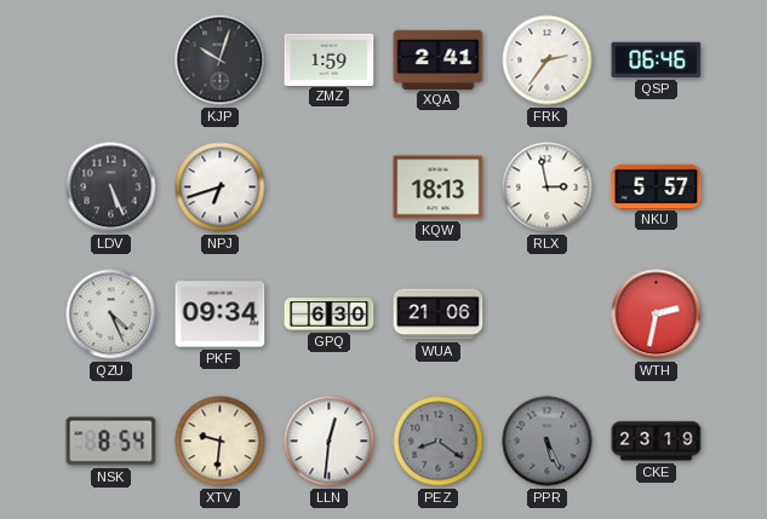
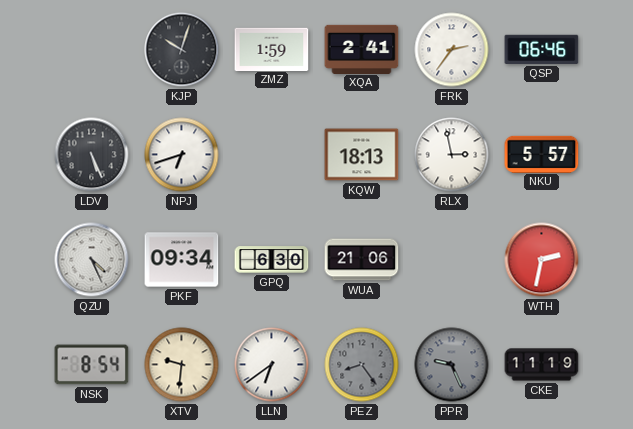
LLN: 12:31 -> 6:39 (272, 365)
PEZ: 8:21 -> 8:24 (362, 365)
PPR: 5:26 -> 9:26 (452, 365)
CKE: 23:19 -> 11:19 (542, 365)
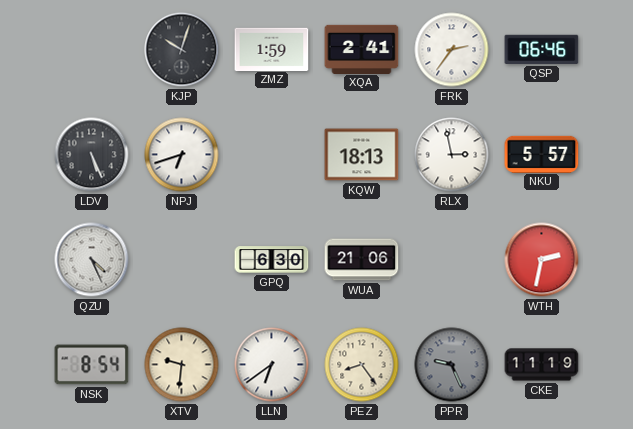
PKF: 09:34 -> none (182, 260)
PEZ dial: grey -> cream (362, 365)
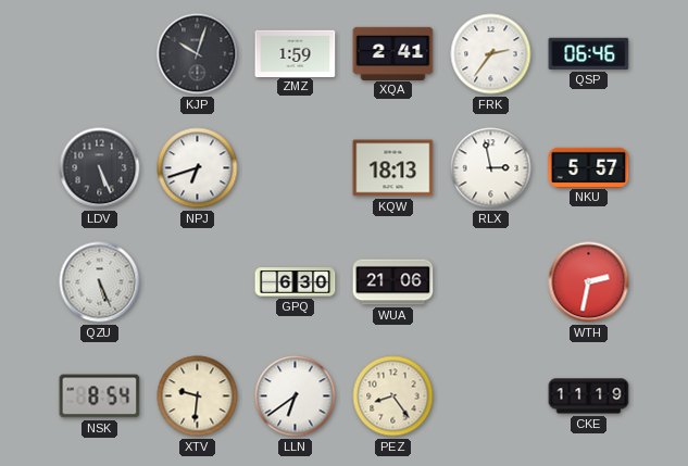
QZU: 4:26 -> 5:26 (100, 282)
PPR: 9:26 -> none (452, 365)
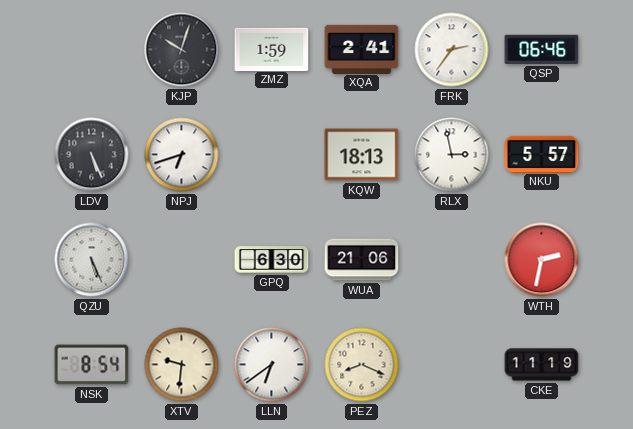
PEZ: 8:24 -> 8:19 (362, 365)
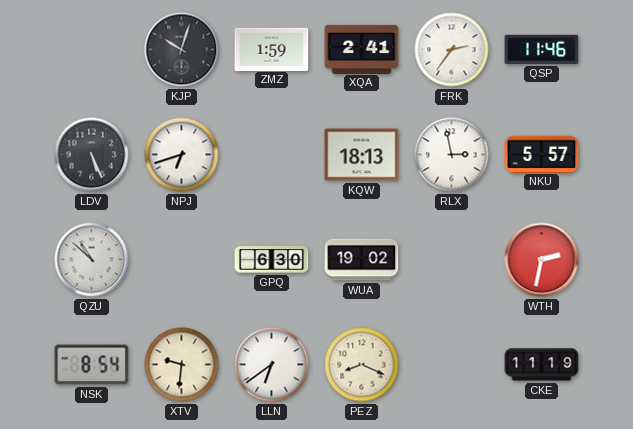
QSP: 06:46 -> 11:46 (542, 49)
QZU: 5:26 -> 10:52 (92, 260)
WUA: 21:06 -> 19:02 (362, 260)
